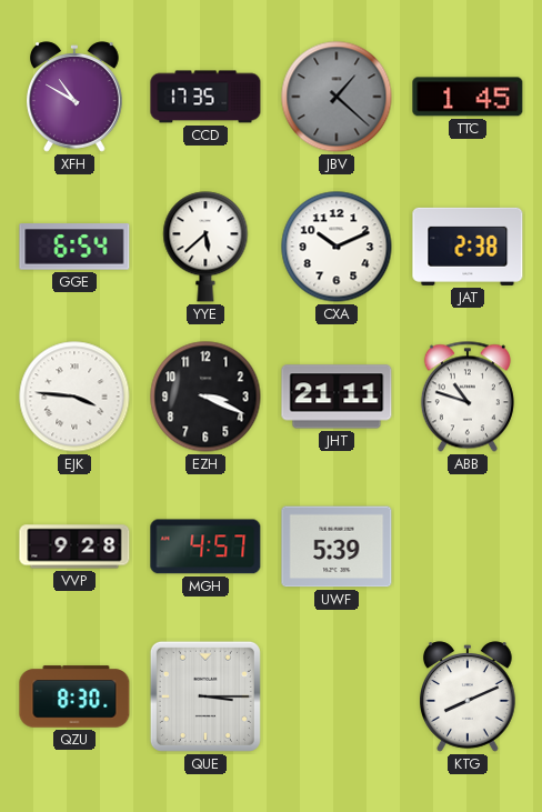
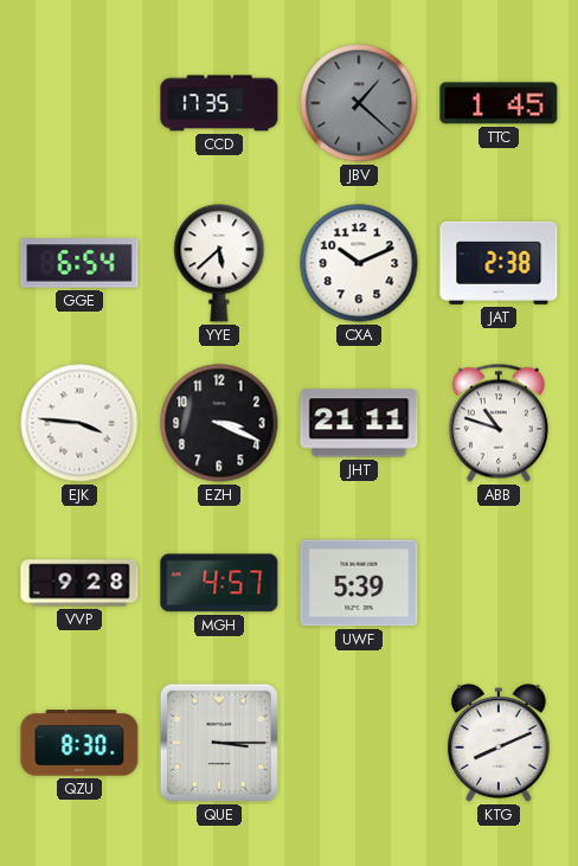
XFH: 10:50 -> none (76, 97)
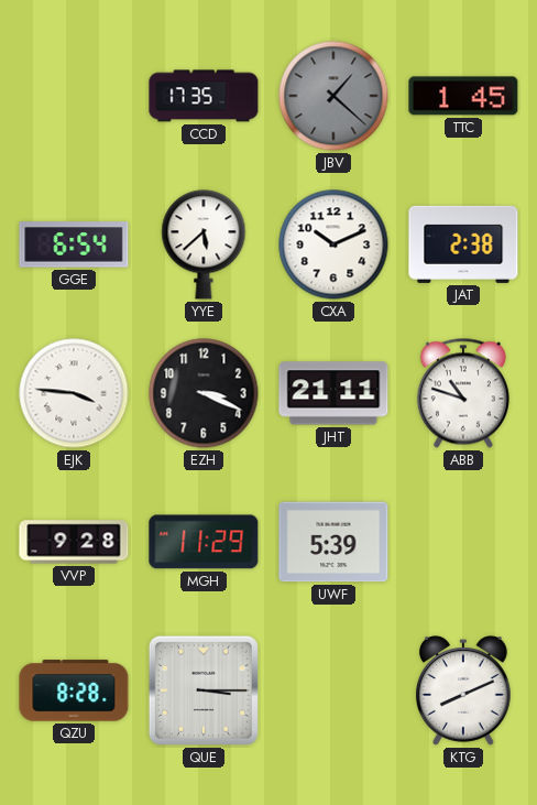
MGH: 4:57 -> 11:29 (204, 542)
QZU: 8:30 -> 8:28 (74, 690)
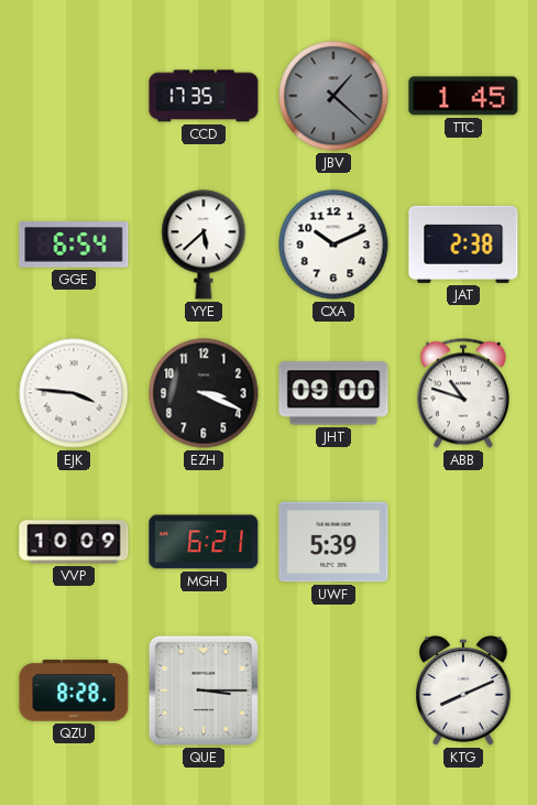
JHT: 21:11 -> 09:00 (333, 393)
VVP: 9:28 -> 10:09 (74, 542)
MGH: 11:29 -> 6:21 (204, 542)
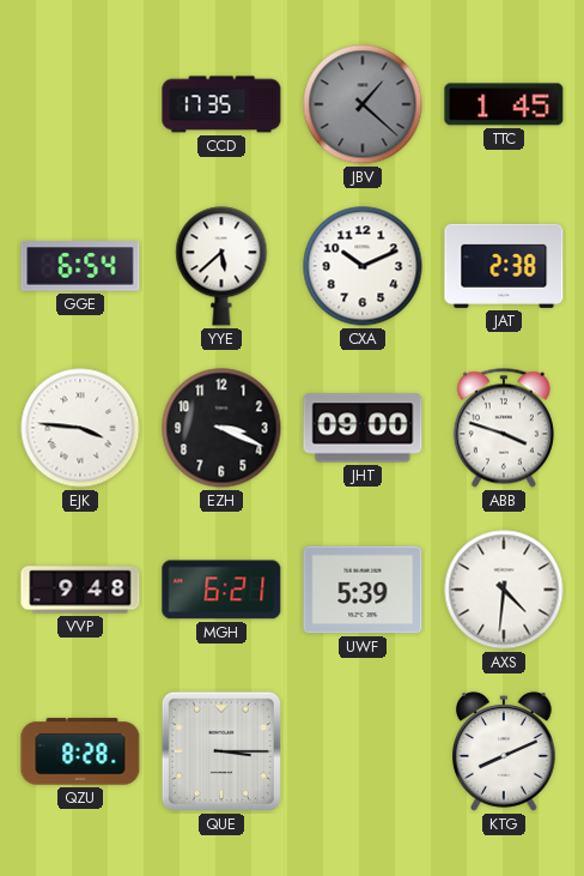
ABB: 10:48 -> 3:48 (504, 428)
VVP: 10:09 -> 9:48 (80, 590)
AXS: none -> 4:31 (504, 590)
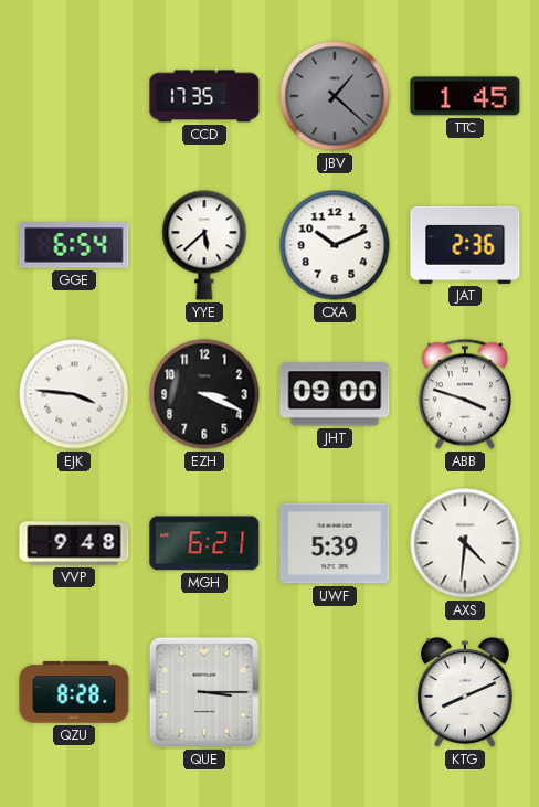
JAT: 2:38 -> 2:36 (465, 245)
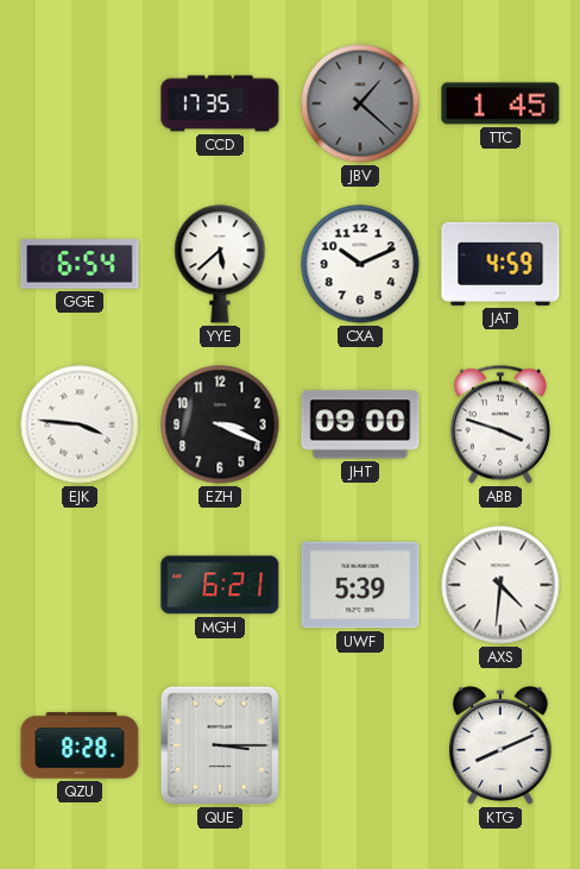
JAT: 2:36 -> 4:59 (500, 264)
VVP: 9:48 -> none (74, 543)
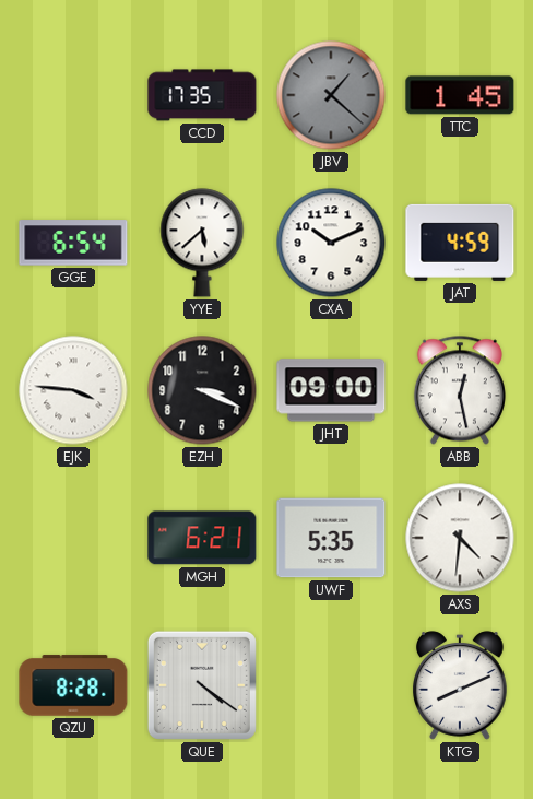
ABB: 3:48 -> 12:28 (460, 390)
UWF: 5:39 -> 5:35 (331, 538)
QUE: 3:15 -> 4:21 (202, 685)
